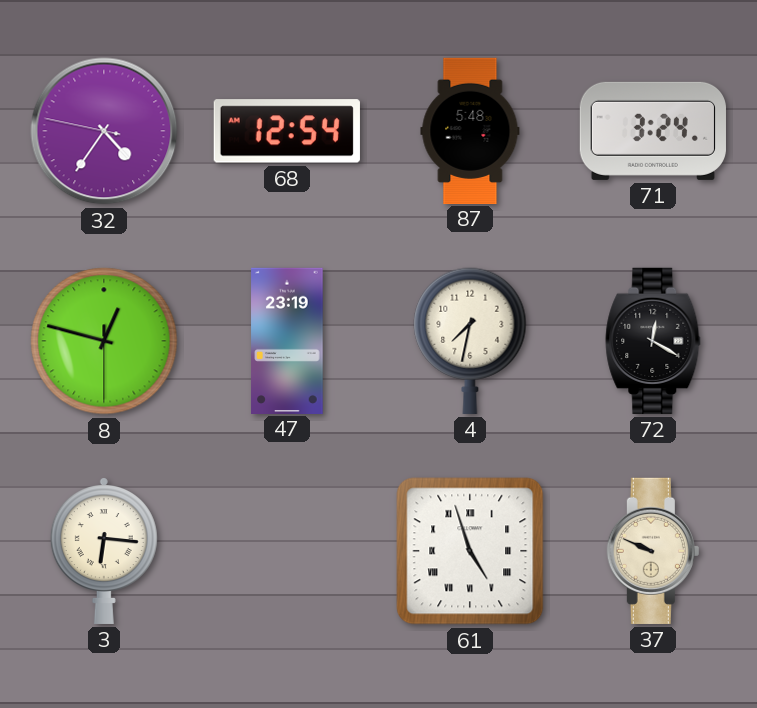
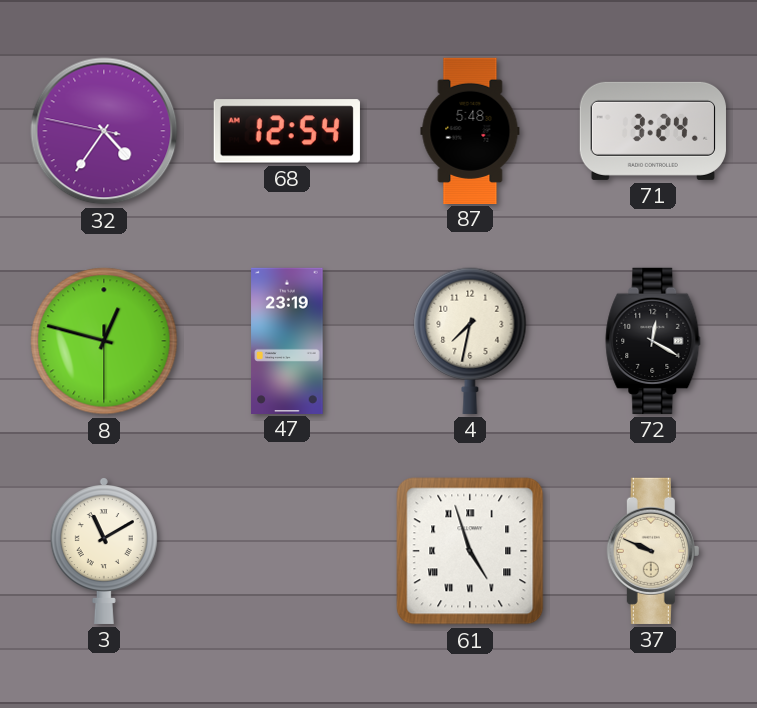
3: 6:16 -> 11:10 (104, 551)
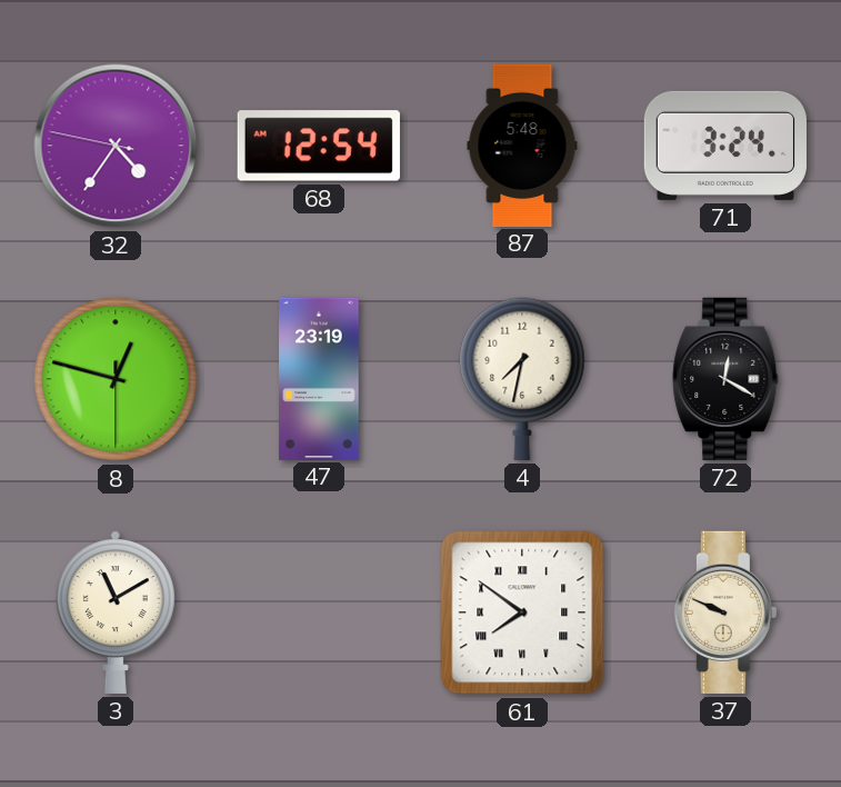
61: 4:57 -> 7:51 (522, 612)
